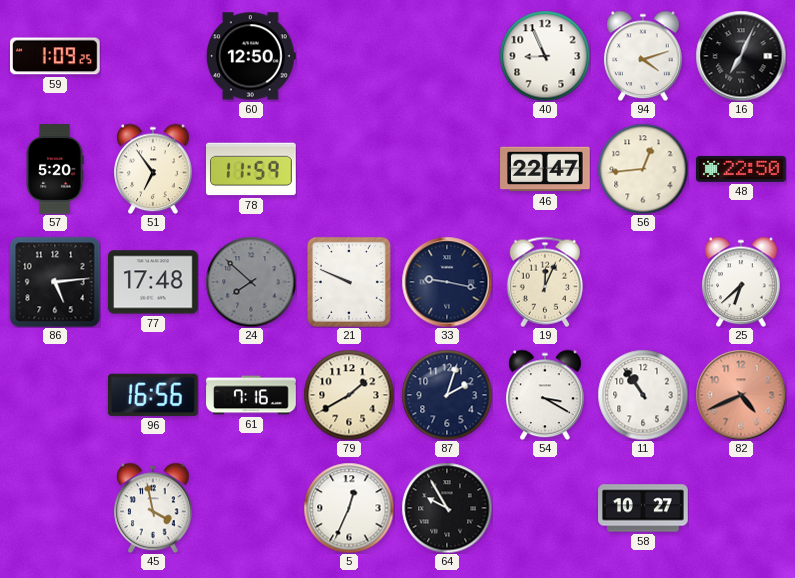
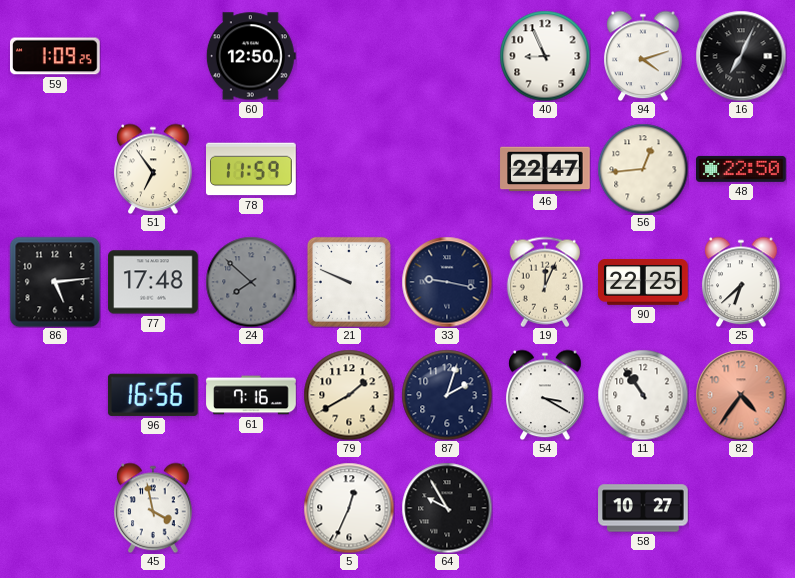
57: 5:20 -> none (55, 169)
90: none -> 22:25 (643, 283)
82: 4:41 -> 4:36 (741, 395)
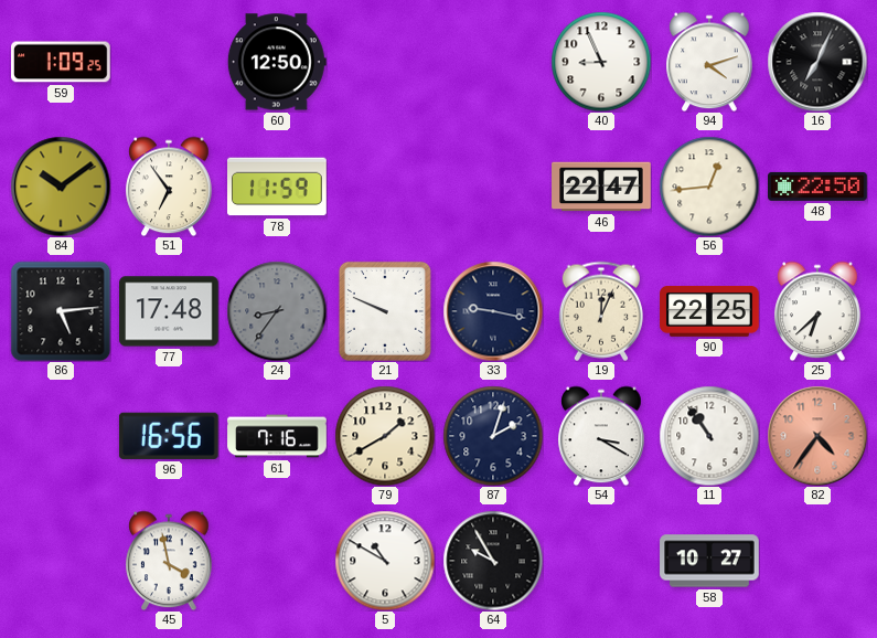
84: none -> 10:09 (61, 187)
24: 7:52 -> 8:36 (277, 311)
5: 12:34 -> 10:50 (385, 561)
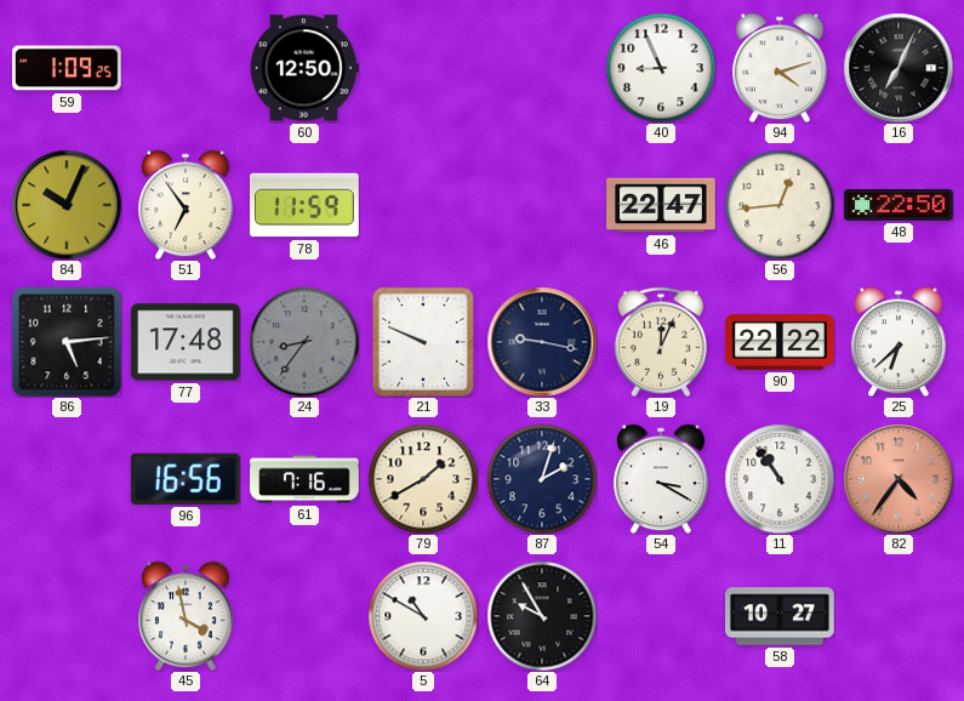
84: 10:09 -> 10:04 (67, 205)
90: 22:25 -> 22:22 (780, 343)
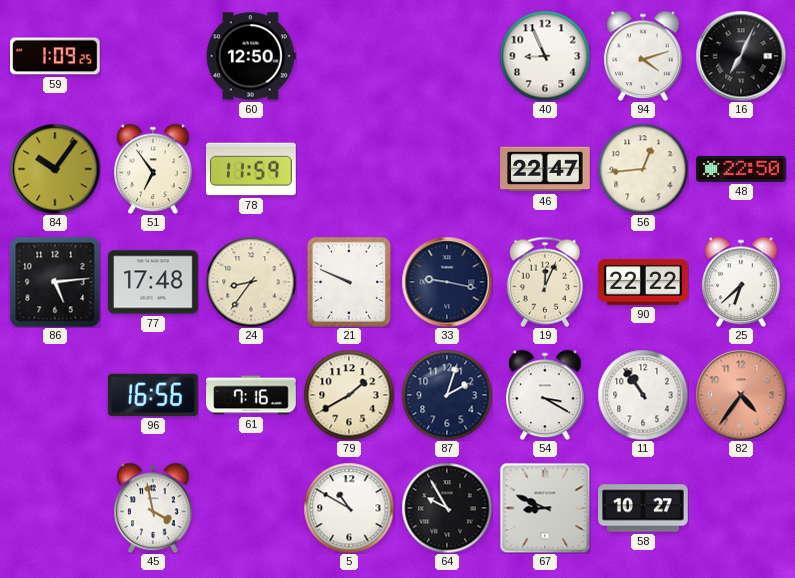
84: 10:04 -> 10:06 (55, 169)
24 dial: grey -> cream (251, 282)
67: none -> 8:49 (545, 508)
